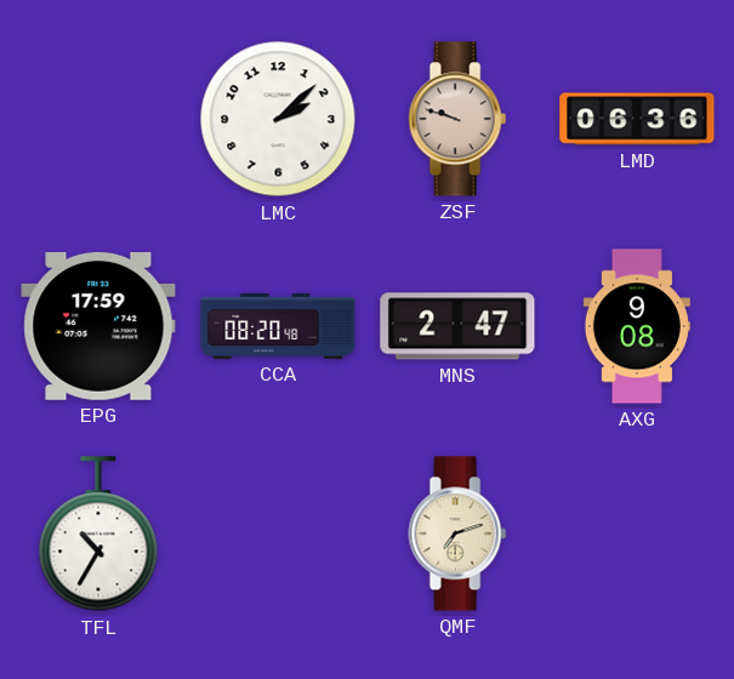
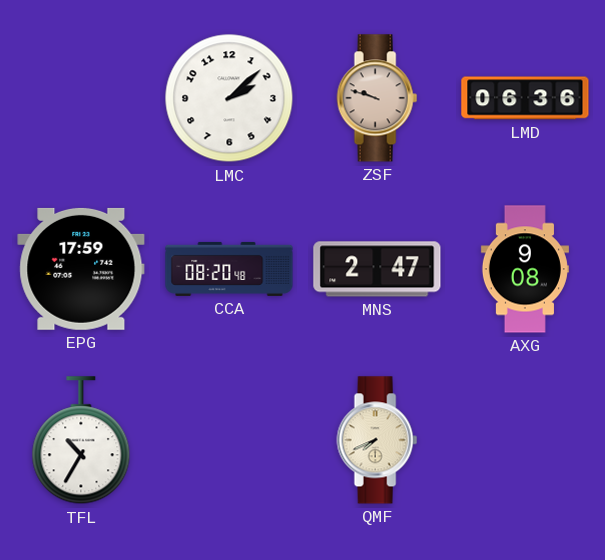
QMF: 7:12 -> 7:41 (377, 440)
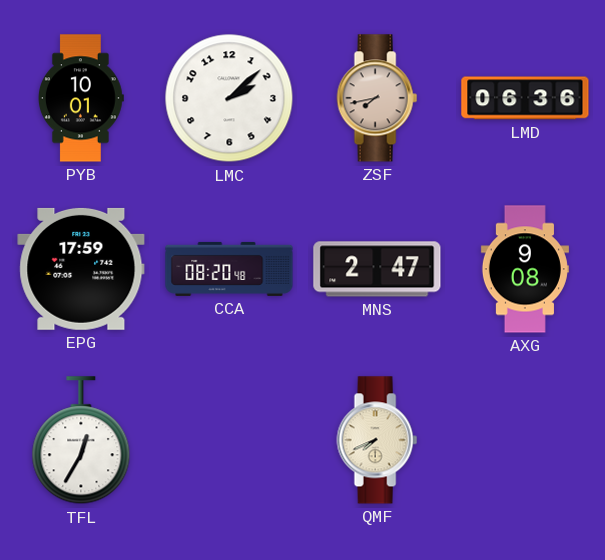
PYB: none -> 10:01 (81, 98)
ZSF: 9:48 -> 7:43 (377, 98)
TFL: 10:35 -> 12:35 (81, 441)
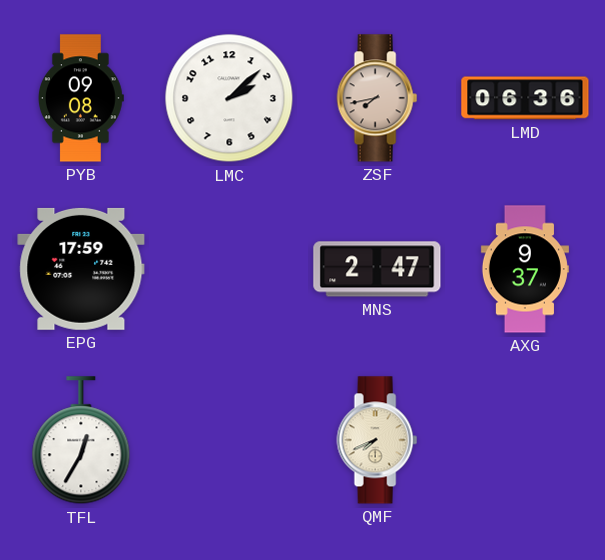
PYB: 10:01 -> 09:08 (81, 98)
CCA: 08:20 -> none (229, 269)
AXG: 9:08 -> 9:37 (525, 269)
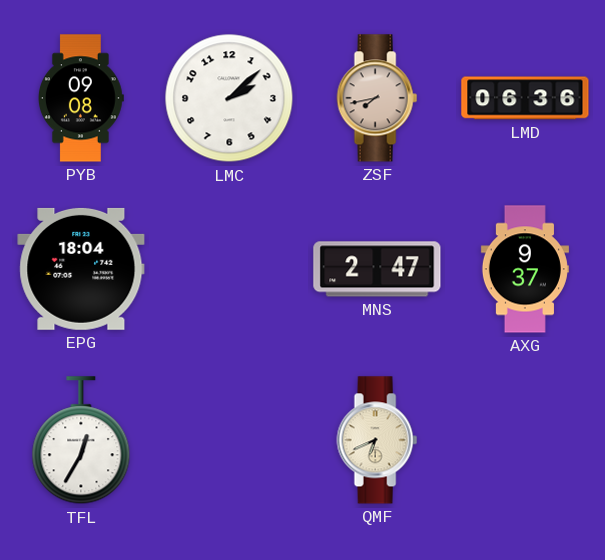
EPG: 17:59 -> 18:04 (81, 269)
QMF: 7:41 -> 6:41 (377, 440)
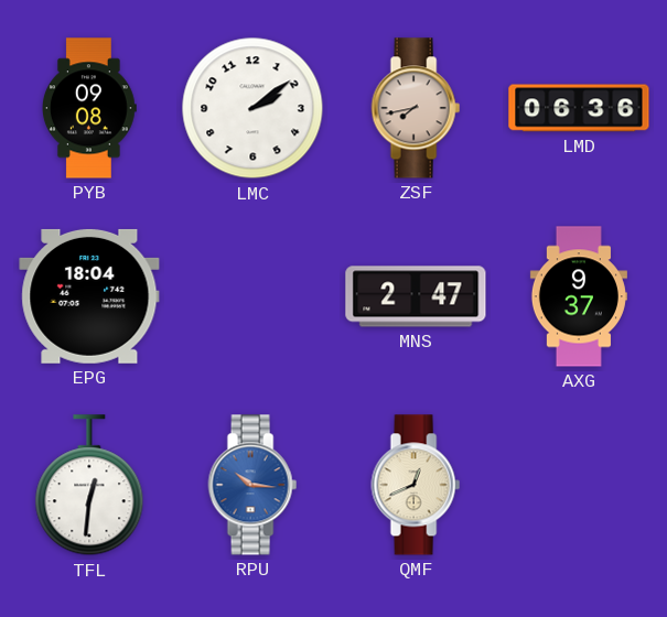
LMC: 2:08 -> 2:09 (252, 108)
TFL: 12:35 -> 12:31 (89, 486)
RPU: none -> 10:16 (252, 485)
QMF: 6:41 -> 12:41 (416, 485)
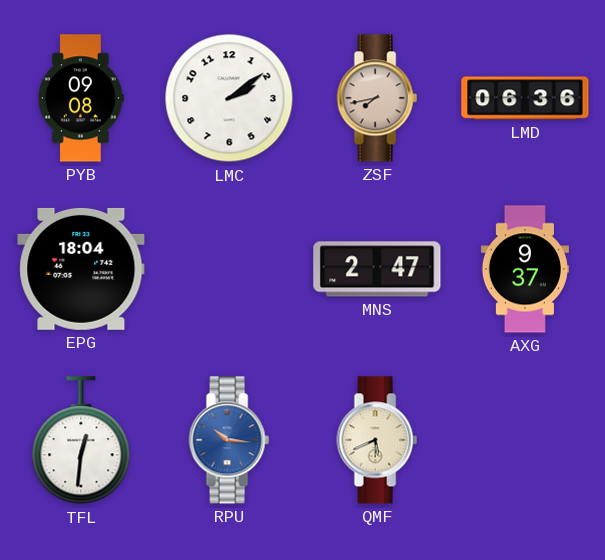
QMF: 12:41 -> 5:41 (377, 440)
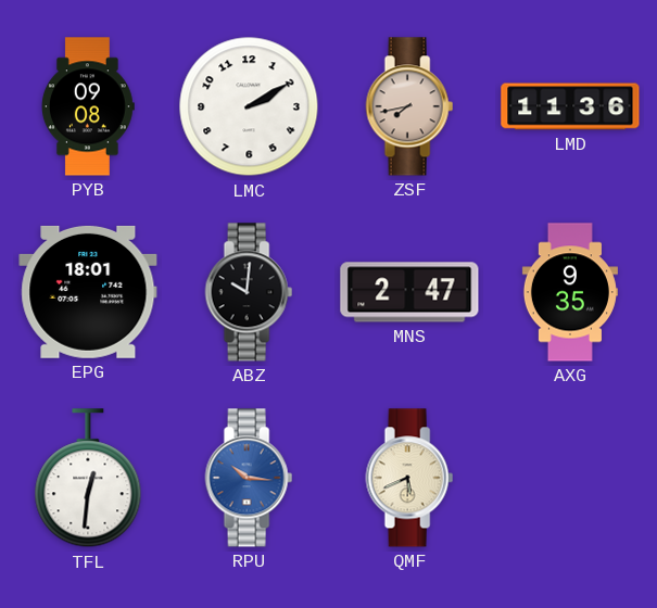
LMC: 2:09 -> 2:10 (249, 106)
LMD: 06:36 -> 11:36 (570, 106)
EPG: 18:04 -> 18:01 (88, 292)
ABZ: none -> 10:01 (249, 292)
AXG: 9:37 -> 9:35 (570, 292)
